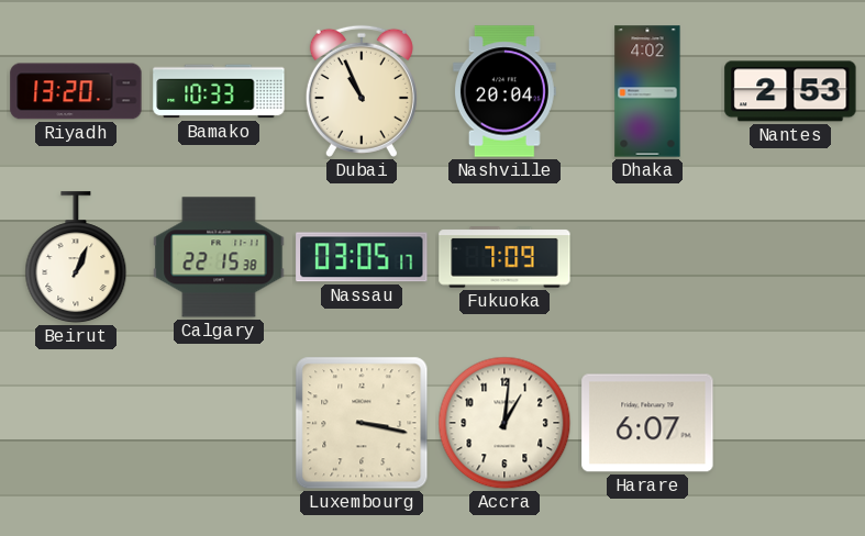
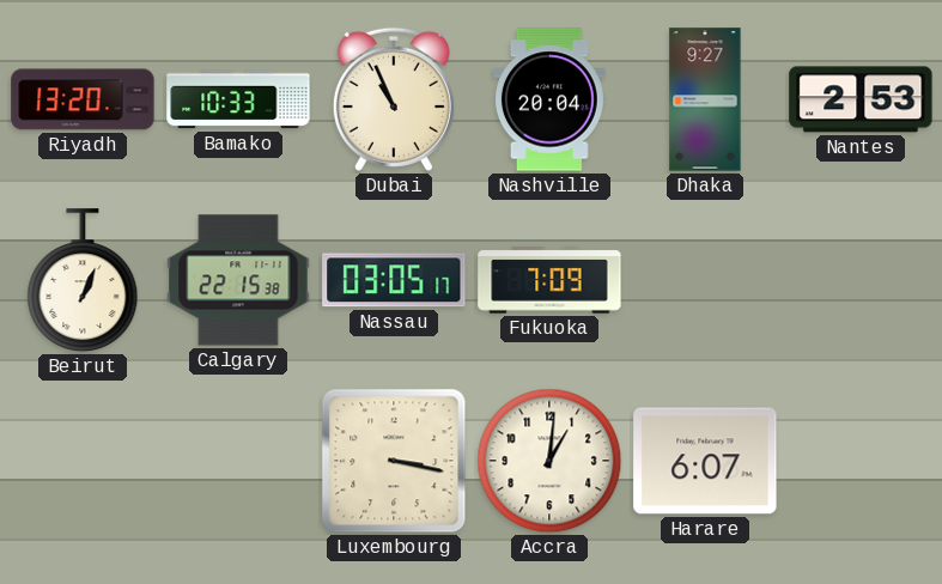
Dhaka: 4:02 -> 9:27 (705, 99)
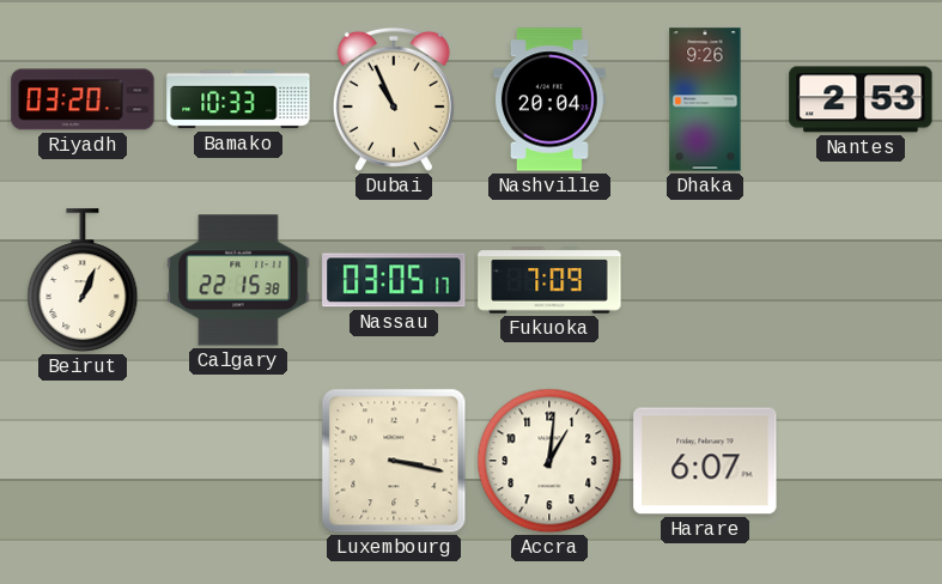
Riyadh: 13:20 -> 03:20 (83, 99)
Dhaka: 9:27 -> 9:26 (705, 99)
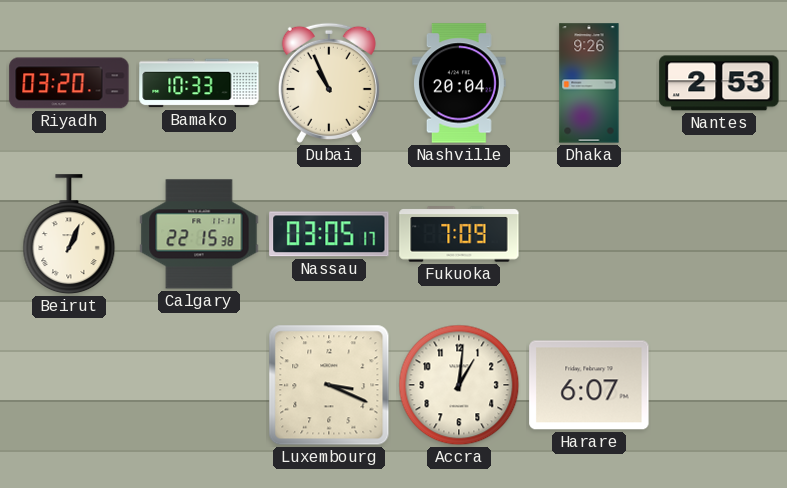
Luxembourg: 3:17 -> 3:19 (329, 385)
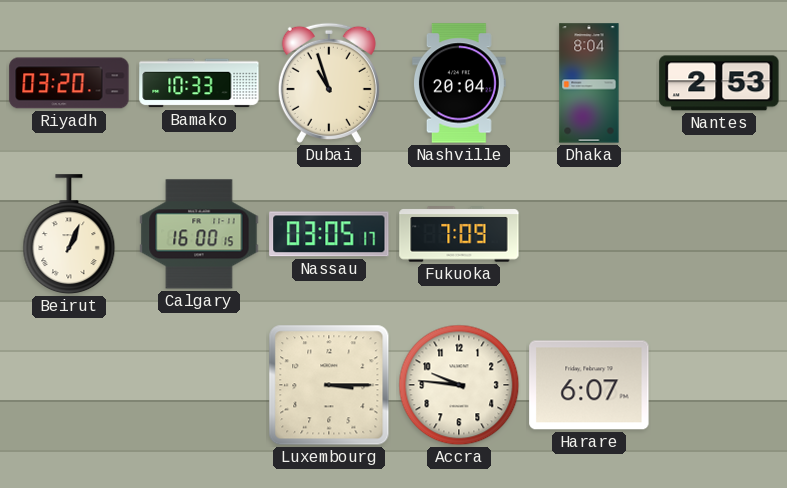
Dubai: 10:56 -> 10:57 (329, 83)
Dhaka: 9:26 -> 8:04 (589, 83)
Calgary: 22:15 -> 16:00 (199, 234)
Luxembourg: 3:19 -> 3:15 (329, 385)
Accra: 1:01 -> 9:46 (459, 385)
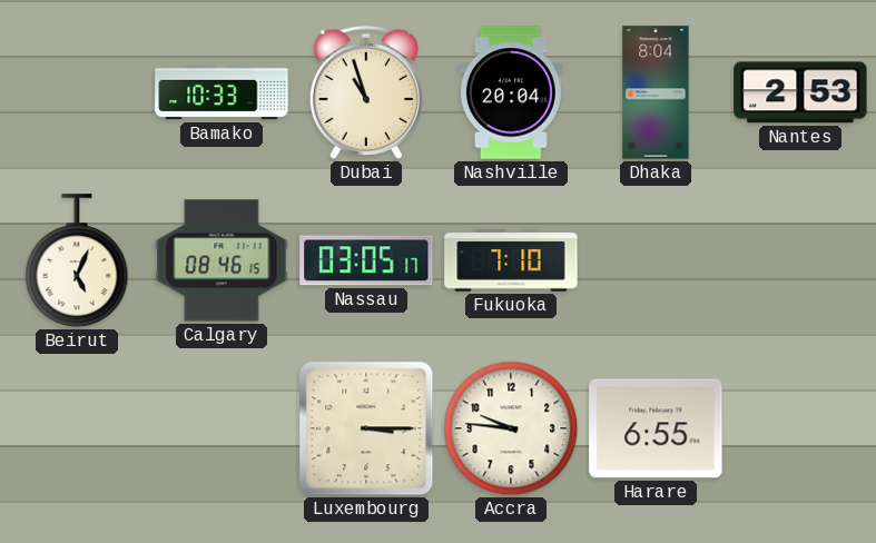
Riyadh: 03:20 -> none (69, 83)
Beirut: 1:04 -> 5:04 (77, 261)
Calgary: 16:00 -> 08:46 (222, 260)
Fukuoka: 7:09 -> 7:10 (511, 260)
Harare: 6:07 -> 6:55 (656, 428)
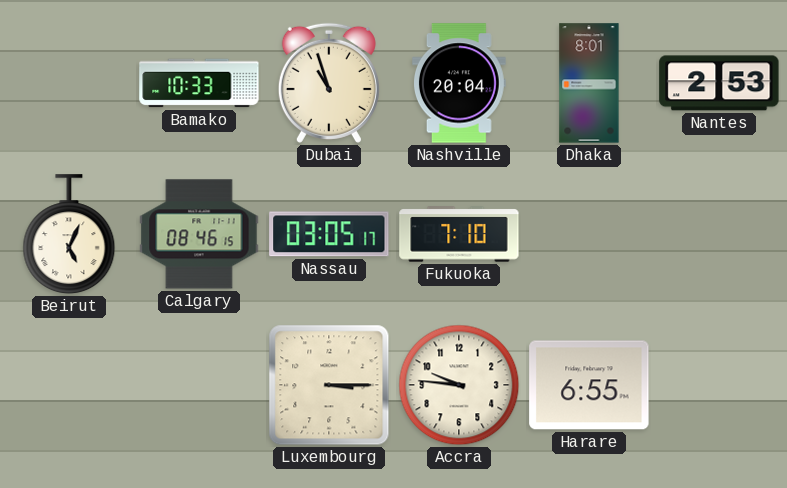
Dhaka: 8:04 -> 8:01 (589, 83)
